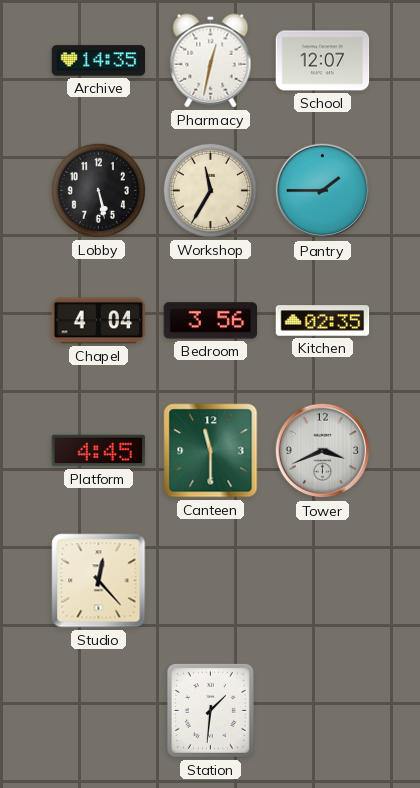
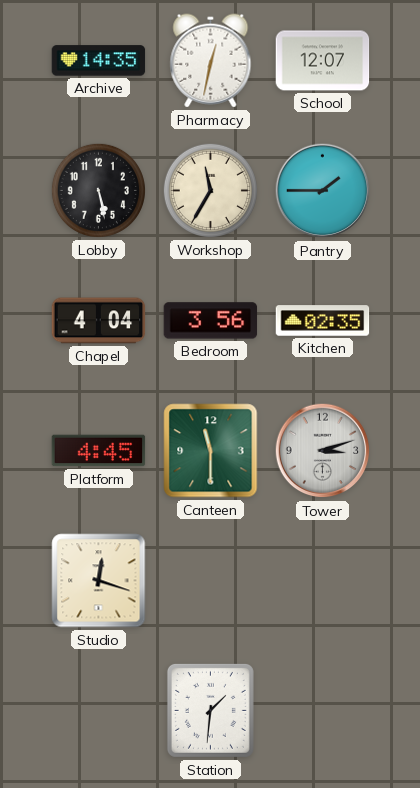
Tower: 3:41 -> 3:12 (323, 451)
Studio: 12:23 -> 12:18 (99, 581)
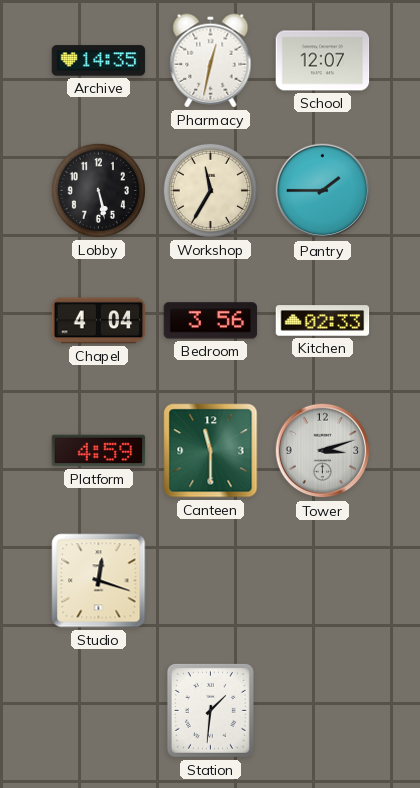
Kitchen: 02:35 -> 02:33 (323, 321)
Platform: 4:45 -> 4:59 (99, 451)
